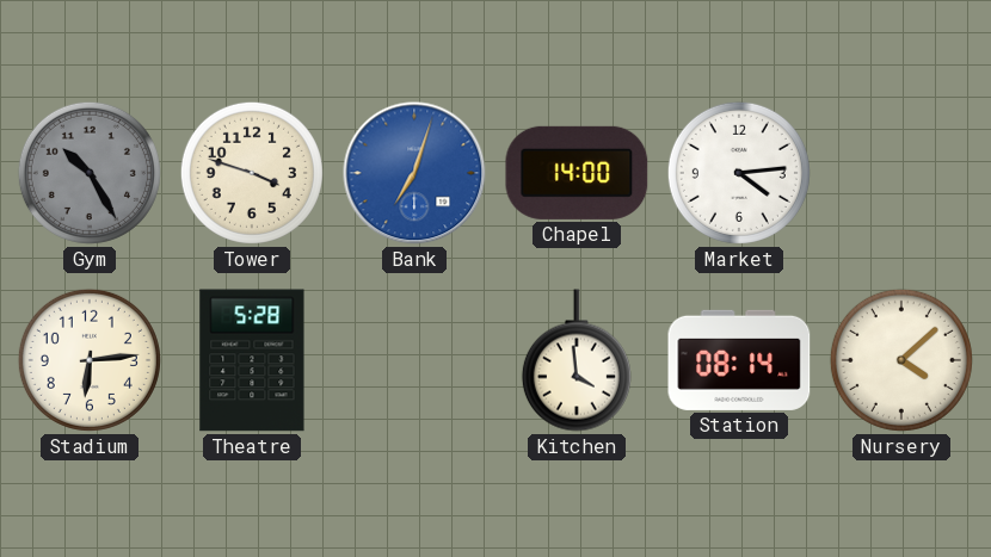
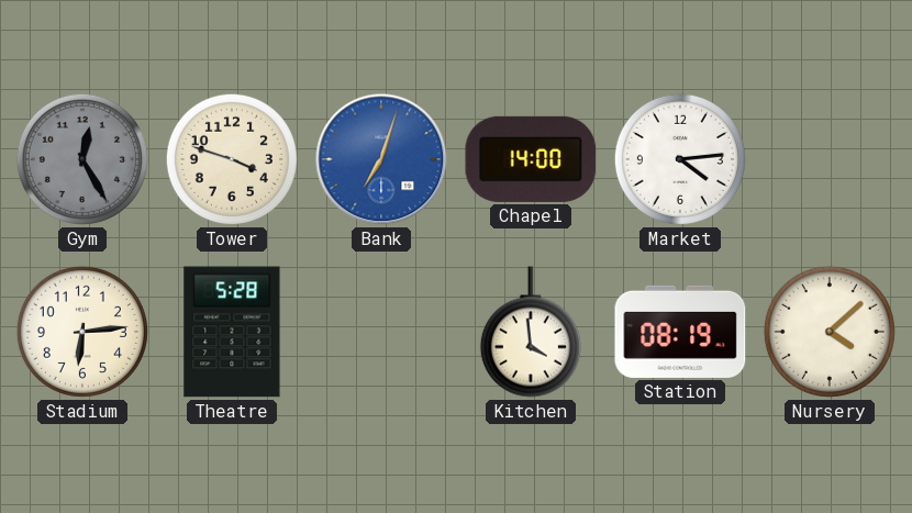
Gym: 10:25 -> 12:25 (82, 159)
Station: 08:14 -> 08:19 (680, 332)
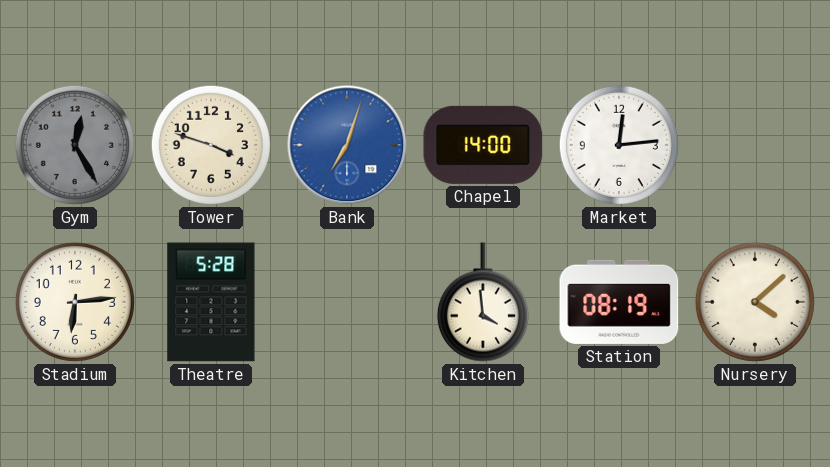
Market: 4:14 -> 12:14 (619, 145)
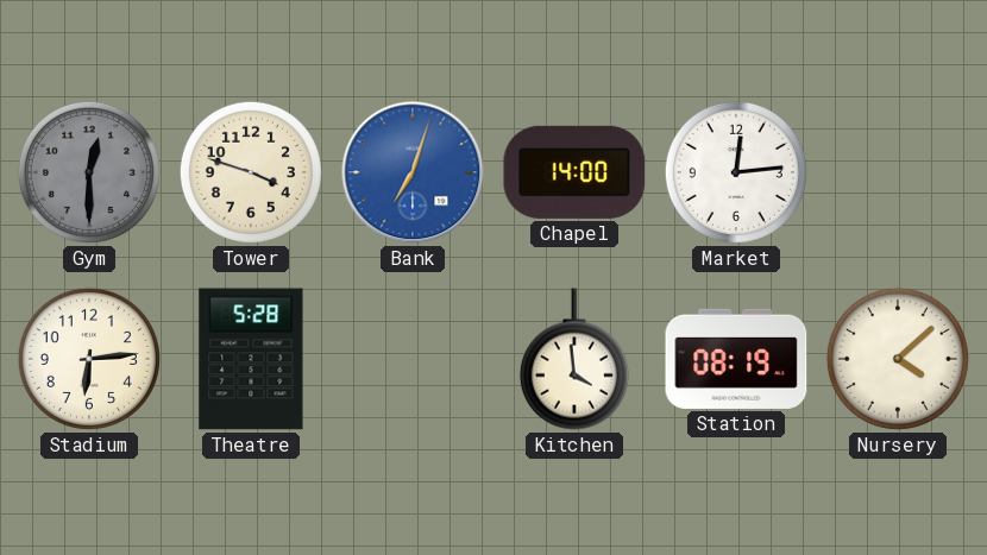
Gym: 12:25 -> 12:30 (89, 172)
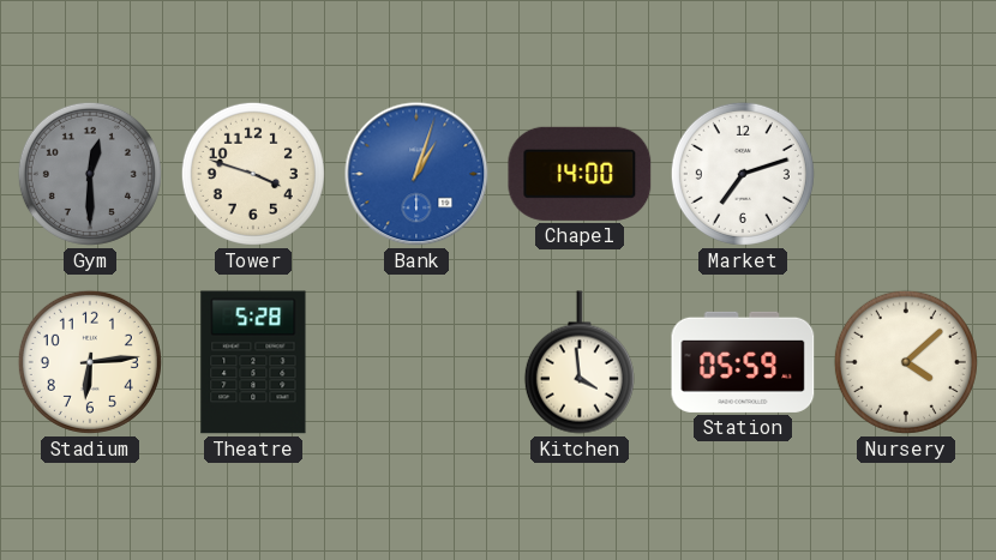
Bank: 7:03 -> 1:03 (416, 174)
Market: 12:14 -> 7:12 (743, 174)
Station: 08:19 -> 05:59 (743, 362)
